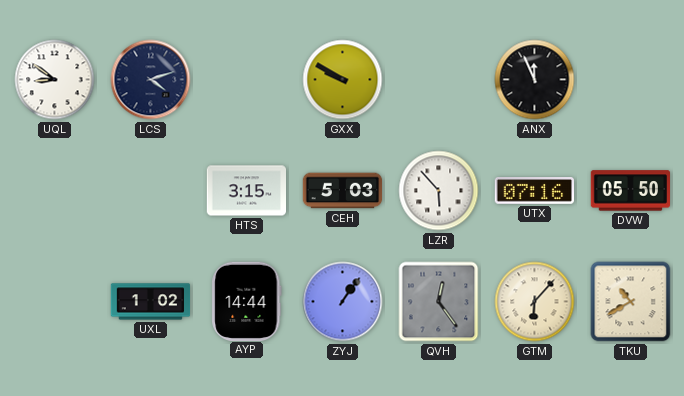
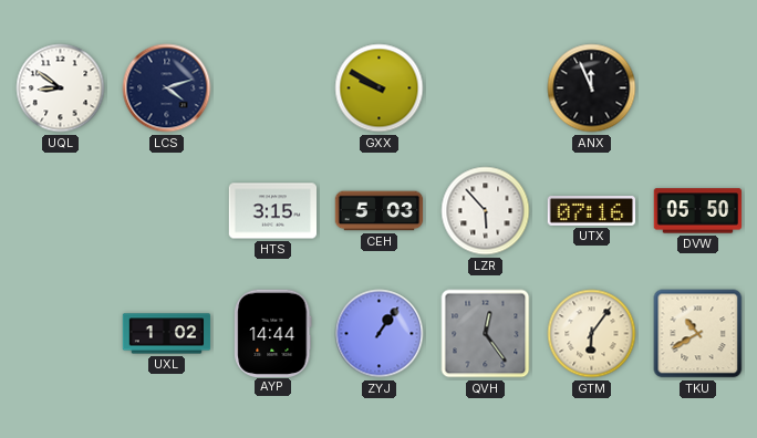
GTM: 6:07 -> 6:06 (592, 334)
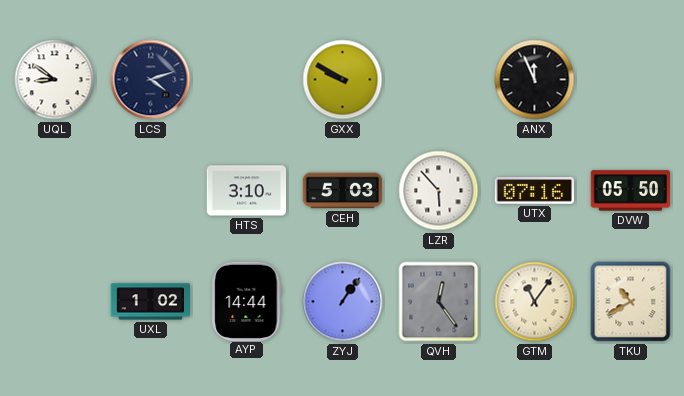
HTS: 3:15 -> 3:10 (247, 191)
GTM: 6:06 -> 11:06 (535, 302)
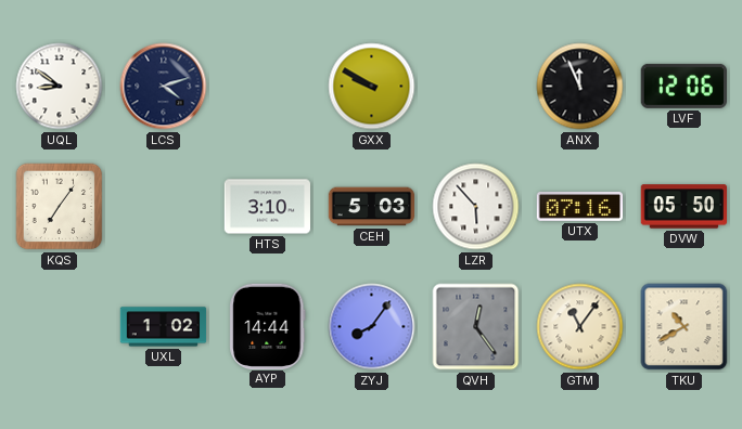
LVF: none -> 12:06 (683, 86)
KQS: none -> 7:06 (60, 207)
ZYJ: 1:06 -> 8:06 (372, 327)
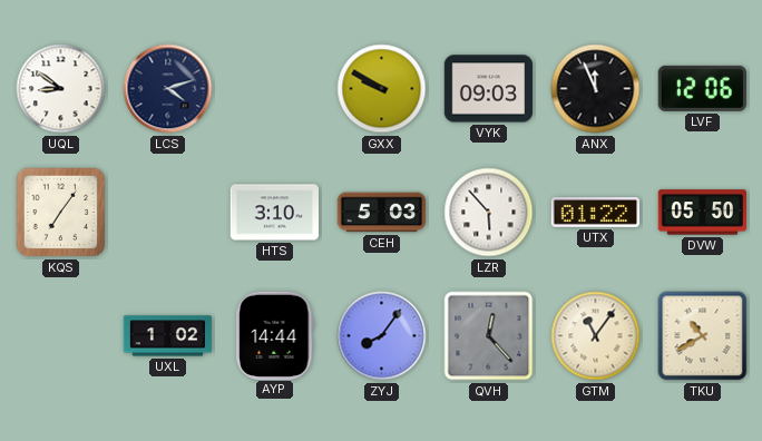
VYK: none -> 09:03 (489, 89)
UTX: 07:16 -> 01:22 (596, 213)
QVH: 12:24 -> 12:23 (489, 336)
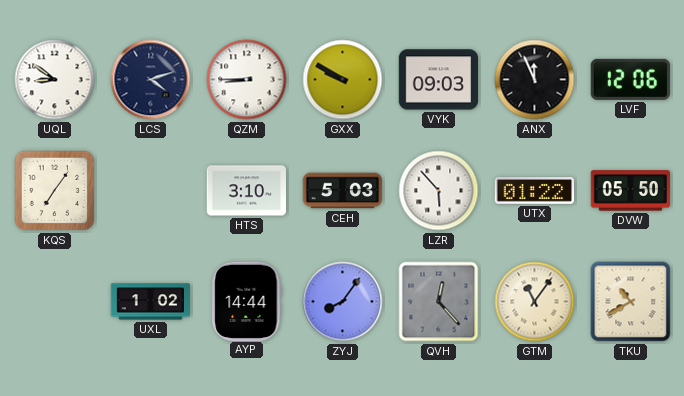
QZM: none -> 8:45 (247, 80)
